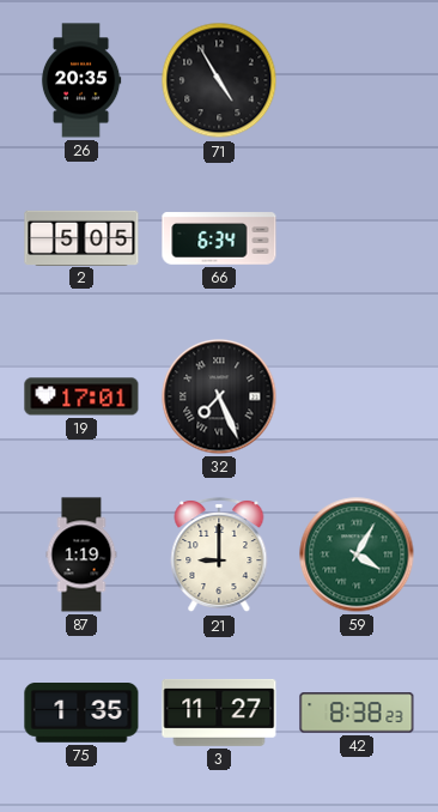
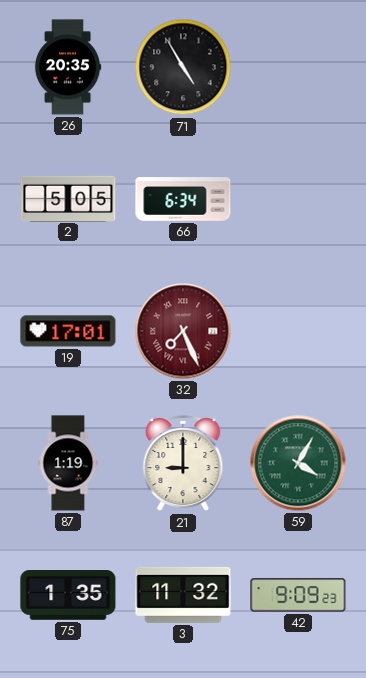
32 dial: black -> burgundy (183, 331)
3: 11:27 -> 11:32 (183, 595)
42: 8:38 -> 9:09 (298, 595)
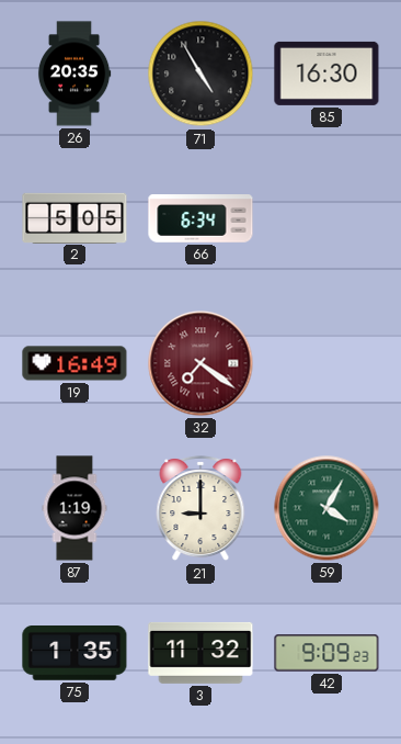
85: none -> 16:30 (326, 74)
19: 17:01 -> 16:49 (75, 363)
32: 7:26 -> 7:21 (200, 363)
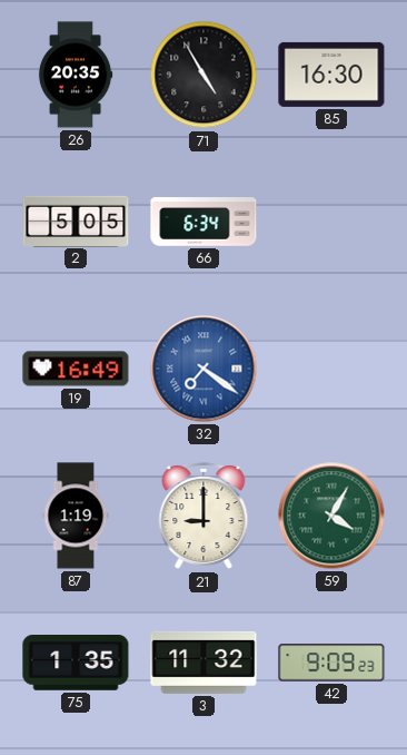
32 dial: burgundy -> blue (203, 369)
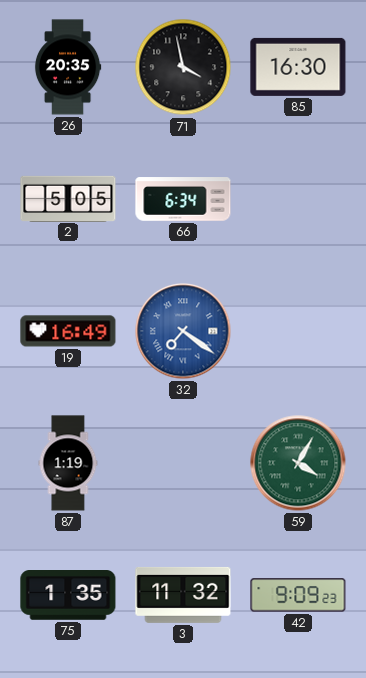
71: 4:55 -> 3:58 (183, 67)
21: 9:00 -> none (203, 516)
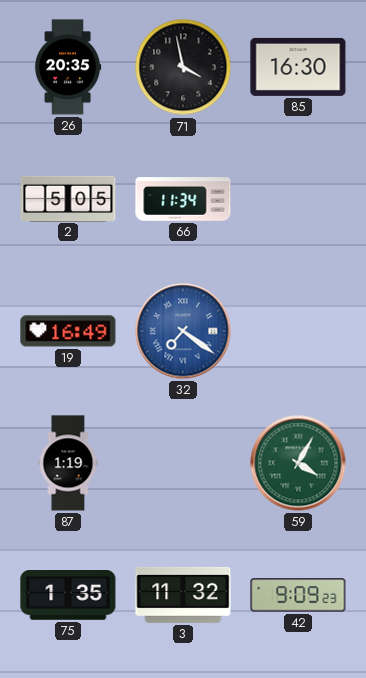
66: 6:34 -> 11:34 (183, 199)
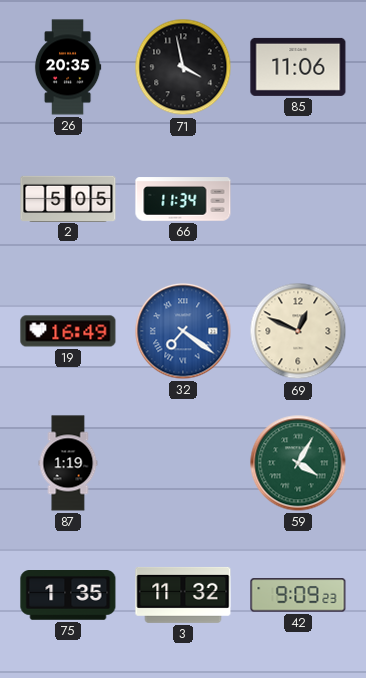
85: 16:30 -> 11:06 (298, 67)
69: none -> 12:49 (298, 331)
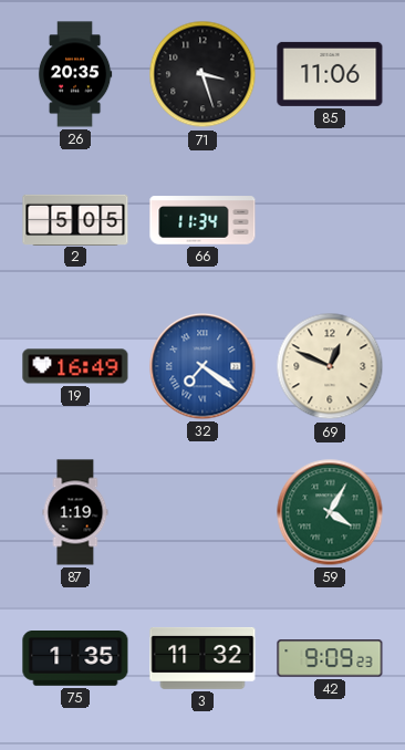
71: 3:58 -> 3:27 (202, 74)
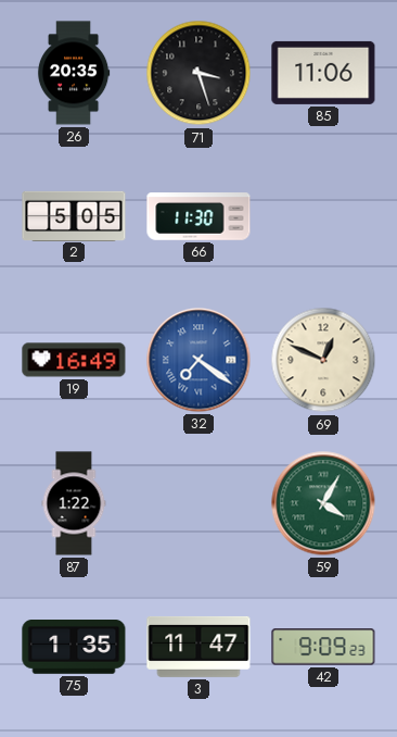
66: 11:34 -> 11:30 (198, 216)
87: 1:19 -> 1:22 (74, 503)
3: 11:32 -> 11:47 (198, 647)
